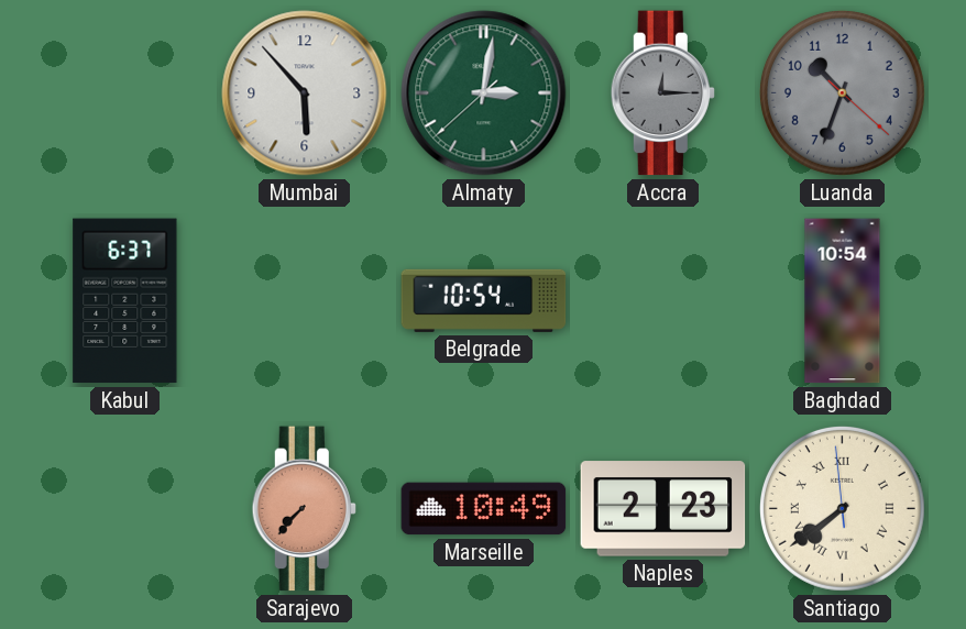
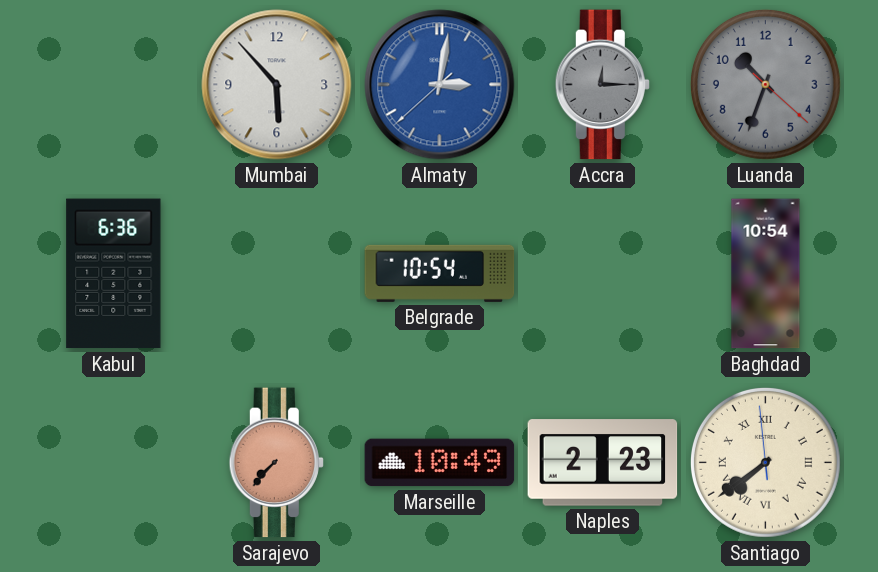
Almaty dial: green -> blue (440, 85)
Kabul: 6:37 -> 6:36 (114, 274)
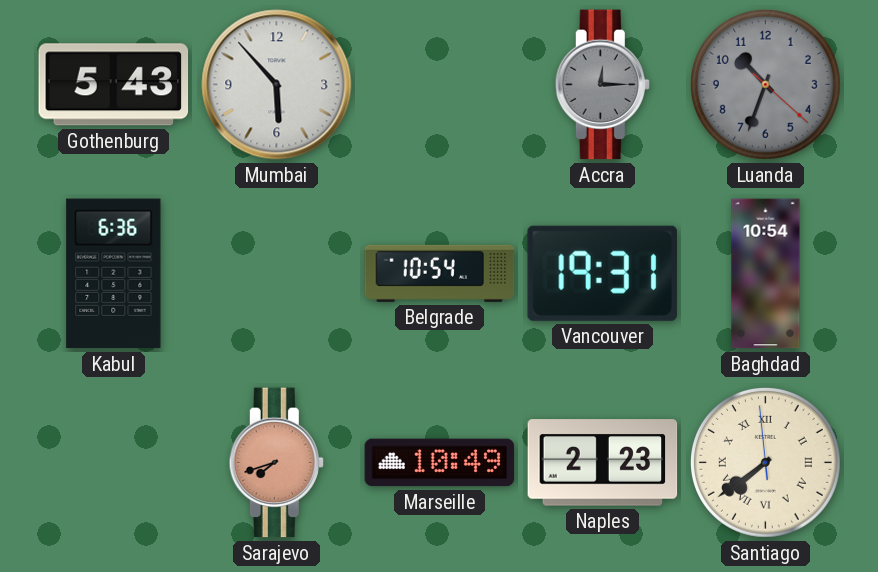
Gothenburg: none -> 5:43 (114, 85)
Almaty: 3:01 -> none (440, 85)
Vancouver: none -> 19:31 (602, 273)
Sarajevo: 7:37 -> 7:42 (276, 463)
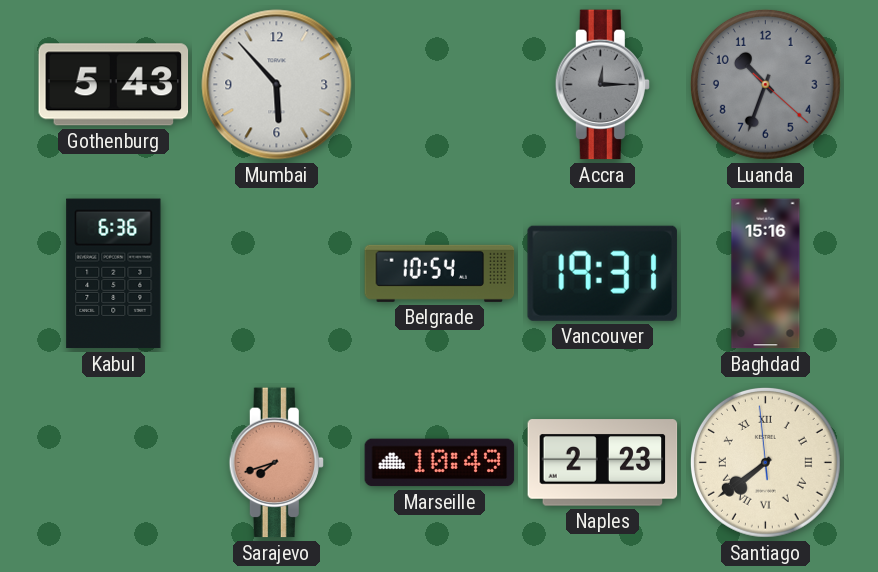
Baghdad: 10:54 -> 15:16 (766, 274)
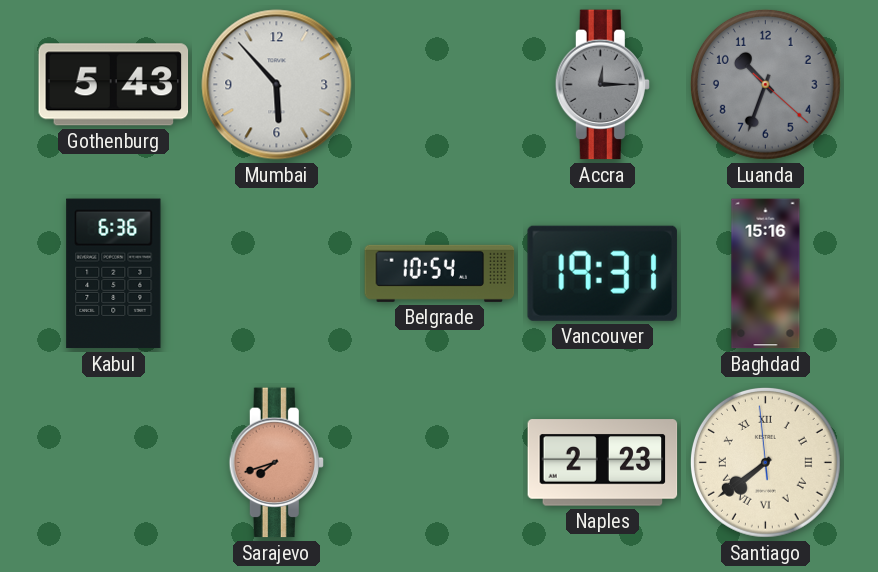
Marseille: 10:49 -> none (440, 463)
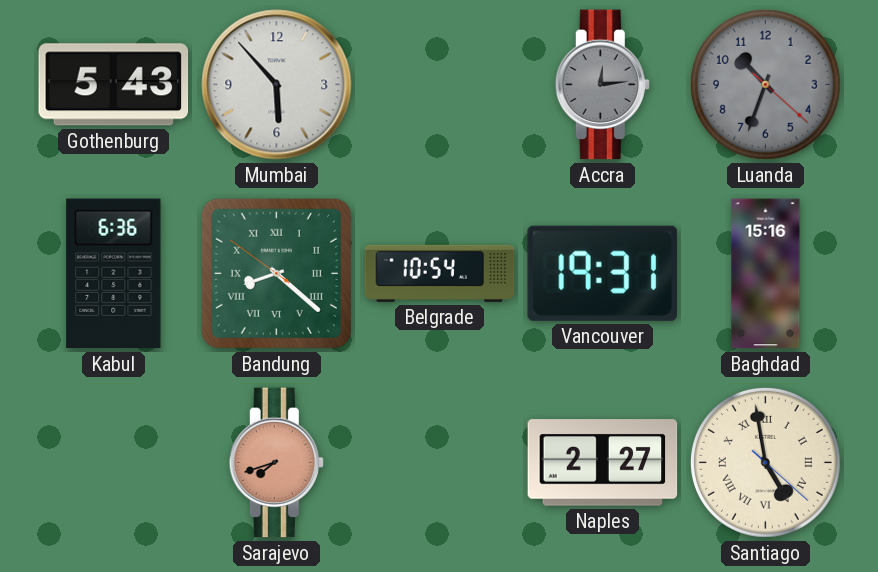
Accra: 12:15 -> 12:14 (602, 85)
Bandung: none -> 8:21 (276, 273)
Naples: 2:23 -> 2:27 (603, 463)
Santiago: 7:38 -> 4:58 (765, 462)
